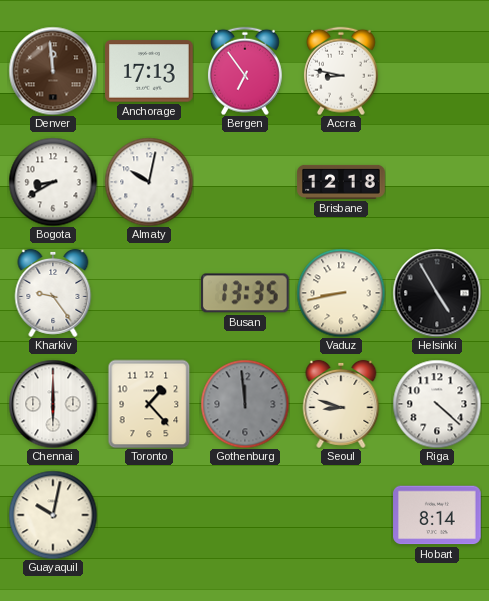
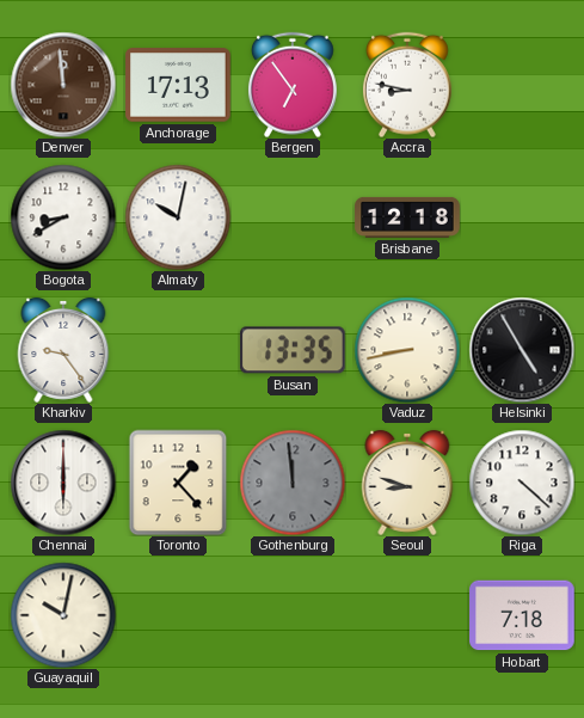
Hobart: 8:14 -> 7:18 (522, 615)
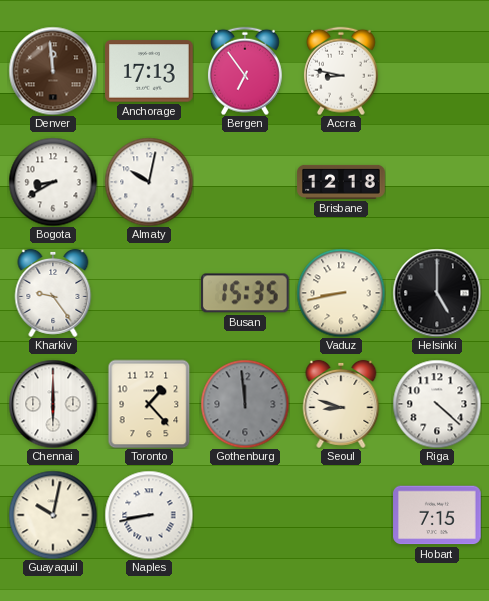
Busan: 13:35 -> 15:35 (245, 293)
Helsinki: 4:55 -> 5:00 (437, 293)
Naples: none -> 8:43 (149, 515)
Hobart: 7:18 -> 7:15 (437, 515)
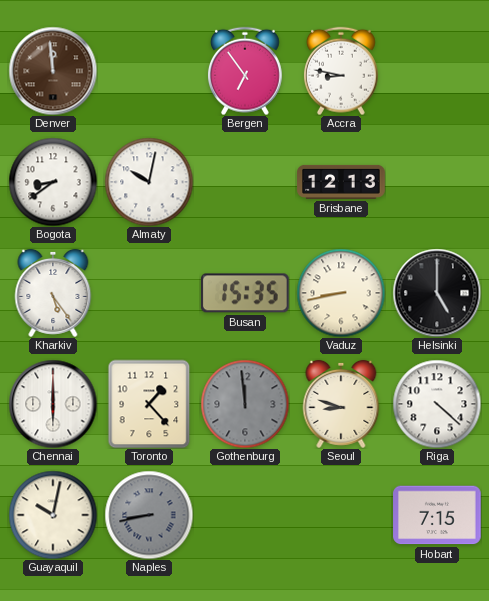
Anchorage: 17:13 -> none (149, 71)
Bogota: 8:40 -> 8:39 (53, 182)
Brisbane: 12:18 -> 12:13 (341, 182)
Kharkiv: 9:24 -> 5:24 (53, 293)
Naples dial: white -> grey (149, 515)
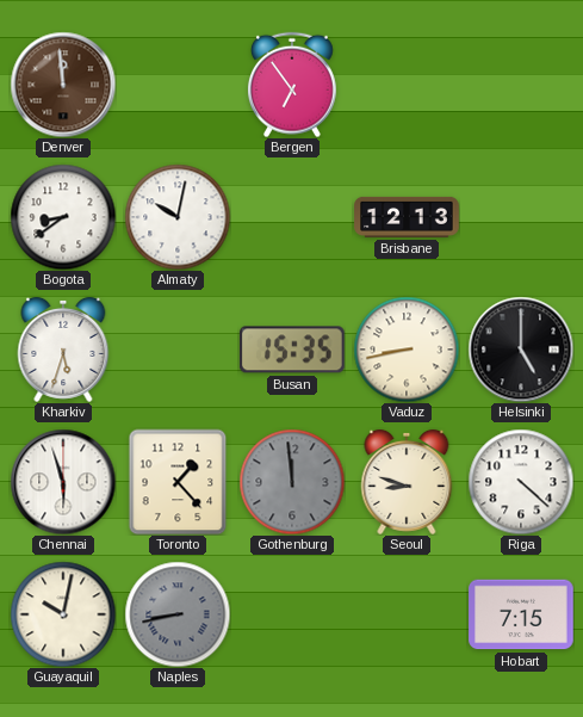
Accra: 8:47 -> none (341, 71)
Kharkiv: 5:24 -> 5:33 (63, 350)
Chennai: 6:00 -> 5:57 (63, 482)
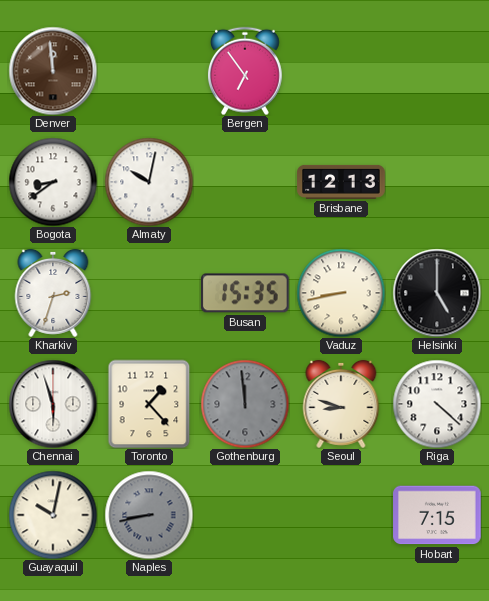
Kharkiv: 5:33 -> 2:33 (53, 293)
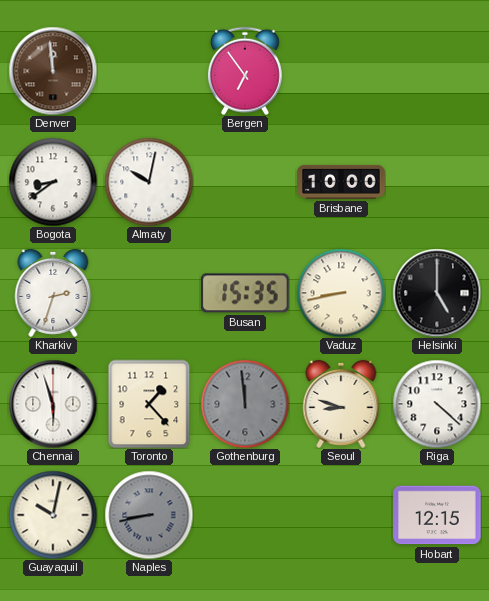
Brisbane: 12:13 -> 10:00 (341, 182)
Hobart: 7:15 -> 12:15 (437, 515)
